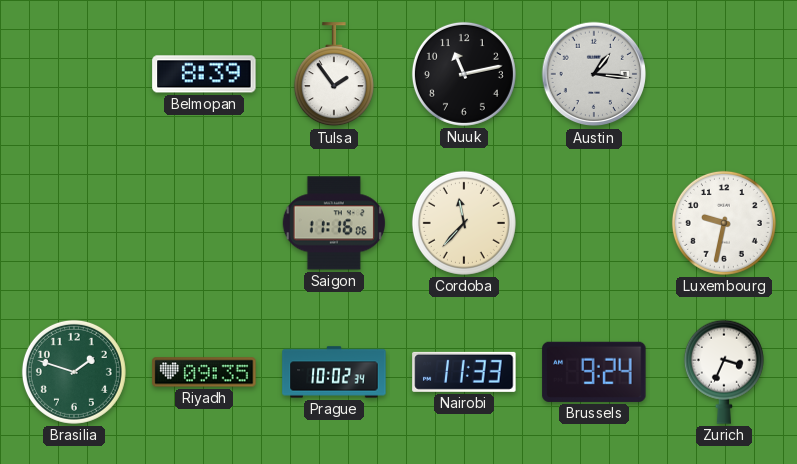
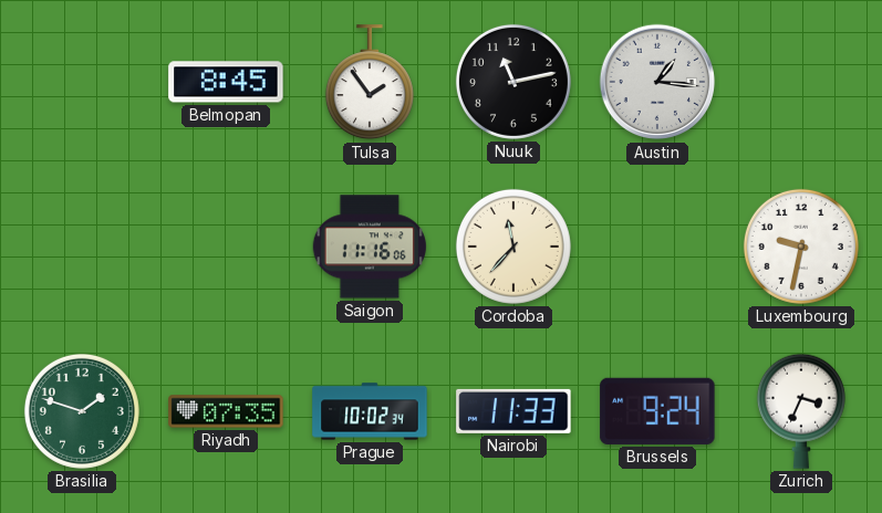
Belmopan: 8:39 -> 8:45 (226, 82)
Riyadh: 09:35 -> 07:35 (226, 411)
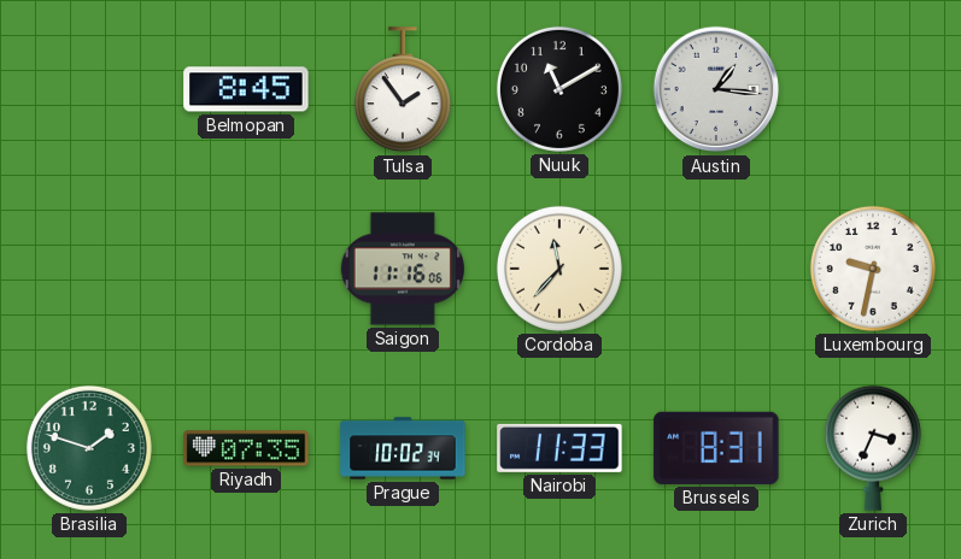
Nuuk: 11:13 -> 11:10 (559, 89)
Brussels: 9:24 -> 8:31 (716, 448)
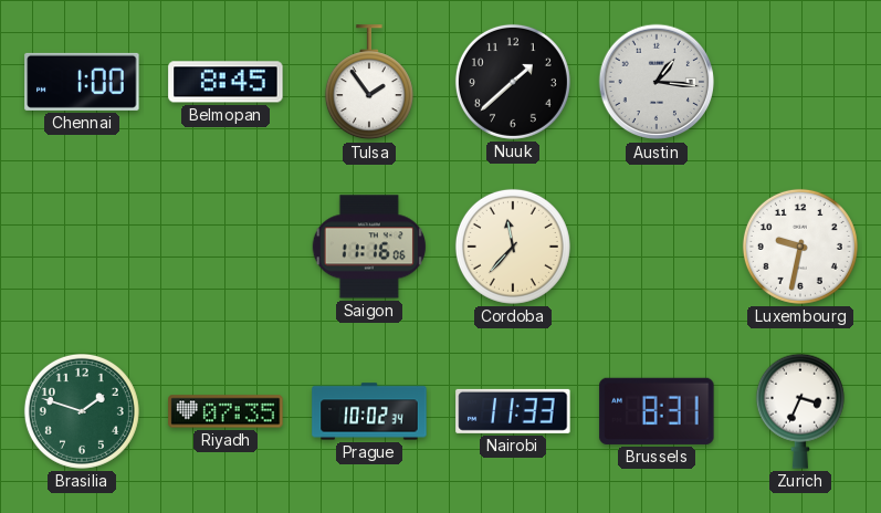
Chennai: none -> 1:00 (82, 82)
Nuuk: 11:10 -> 1:38 (513, 82)
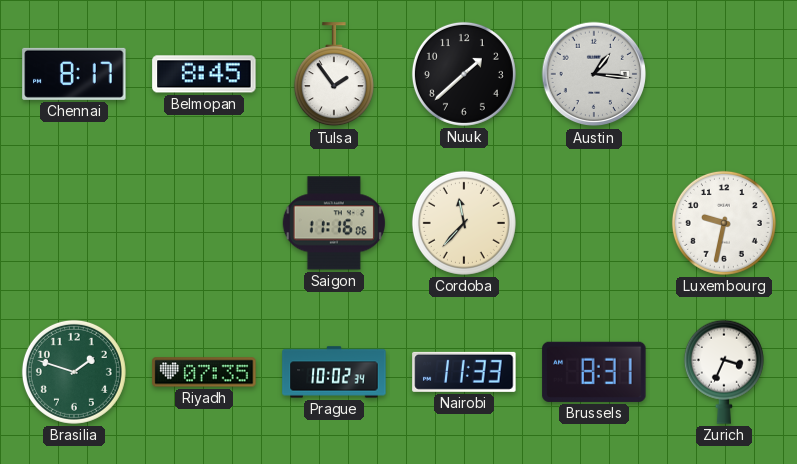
Chennai: 1:00 -> 8:17 (74, 74)
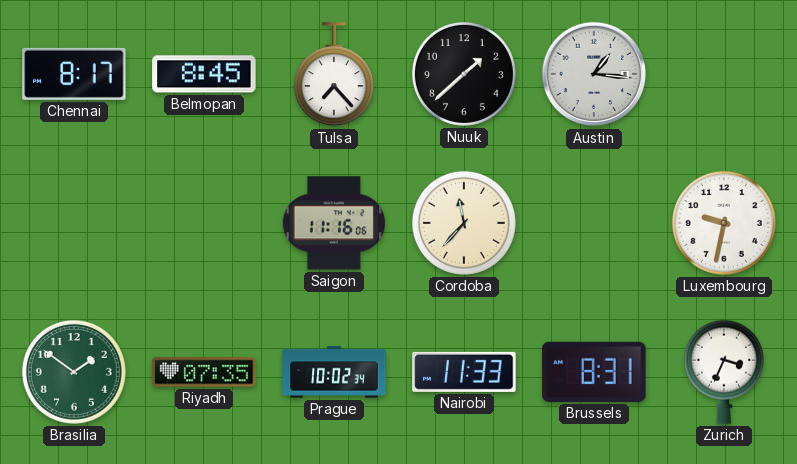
Tulsa: 1:54 -> 7:23 (334, 75)
Brasilia: 1:48 -> 1:51 (74, 372)
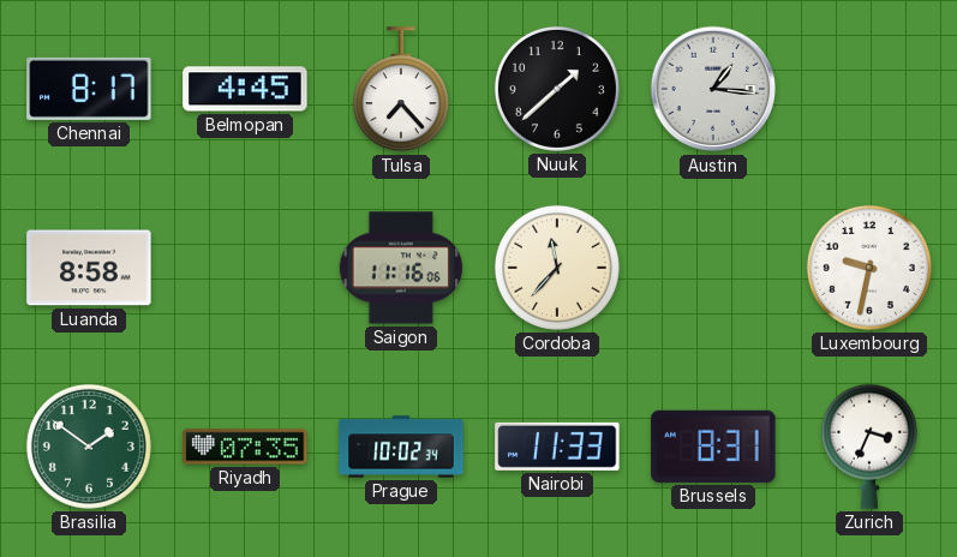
Belmopan: 8:45 -> 4:45 (245, 89)
Luanda: none -> 8:58 (89, 268)
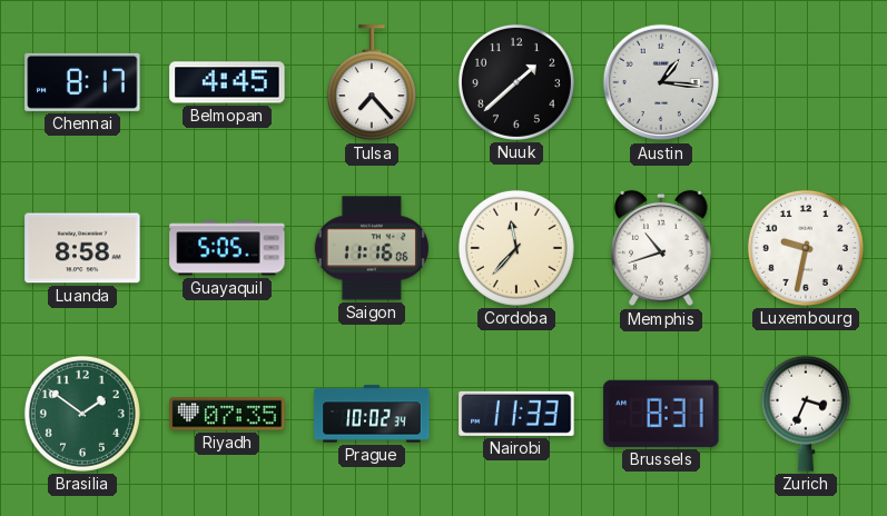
Guayaquil: none -> 5:05 (227, 248)
Memphis: none -> 10:42 (661, 248)
